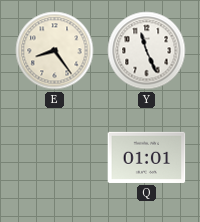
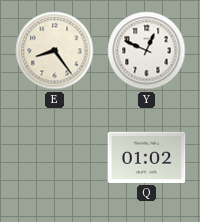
Y: 11:26 -> 12:49 (147, 51)
Q: 01:01 -> 01:02 (147, 157)
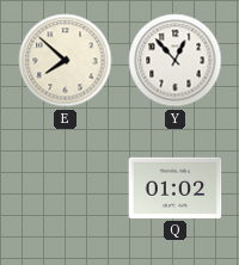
E: 8:24 -> 7:52 (66, 61)
Y: 12:49 -> 12:53 (176, 61)
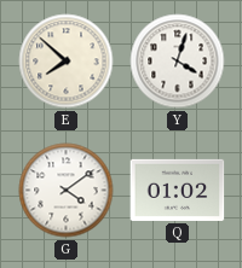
Y: 12:53 -> 4:03 (178, 62)
G: none -> 4:09 (67, 191)
